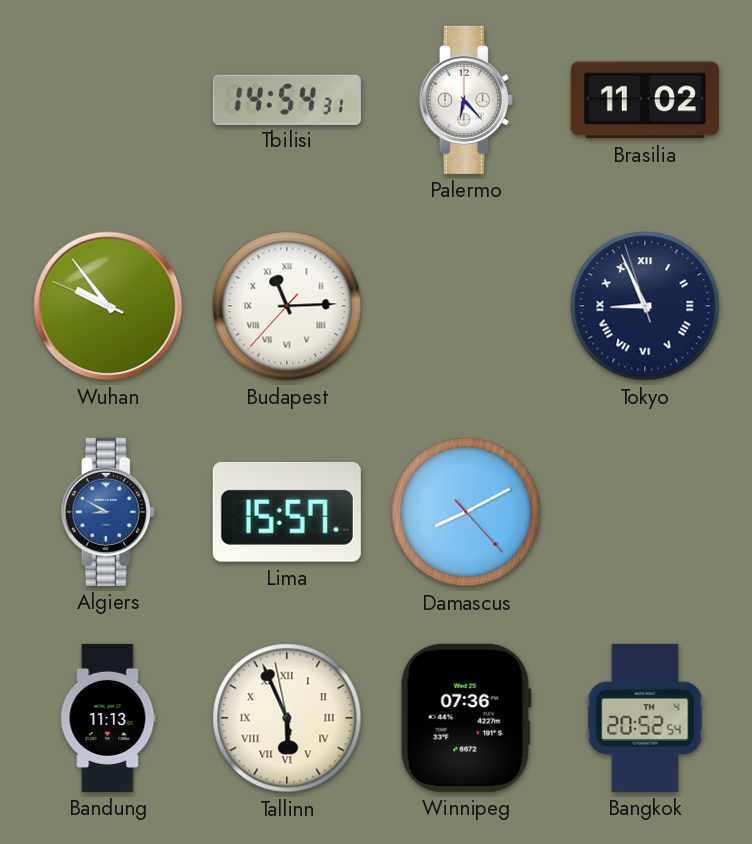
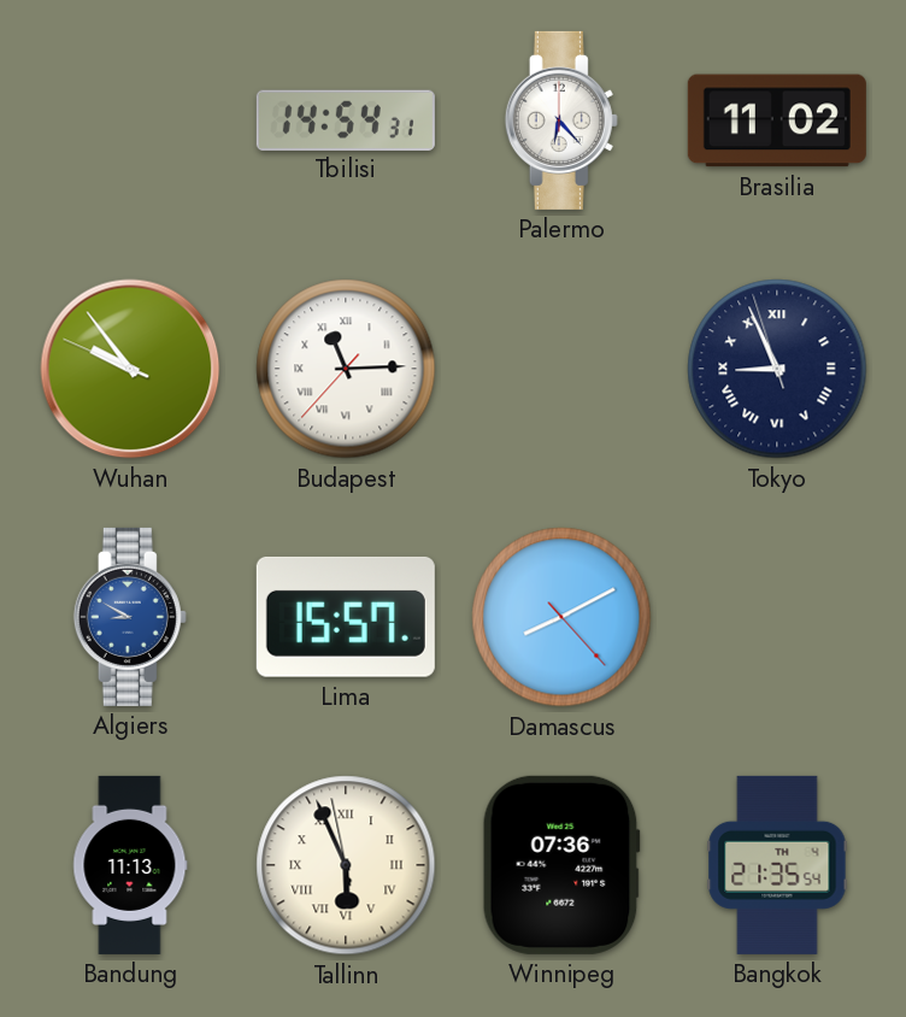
Bangkok: 20:52 -> 21:35 (777, 865)
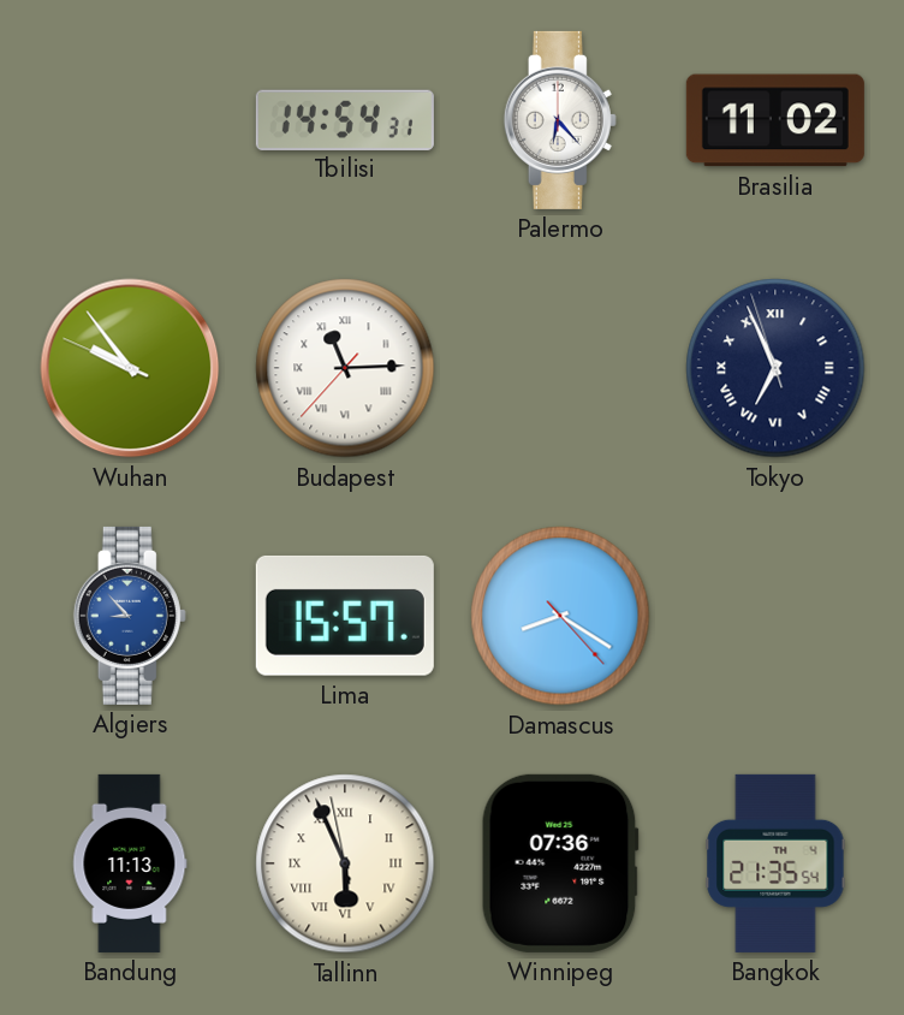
Tokyo: 8:55 -> 6:55 (775, 368)
Algiers: 8:50 -> 8:53 (130, 616)
Damascus: 8:10 -> 8:20 (560, 616)
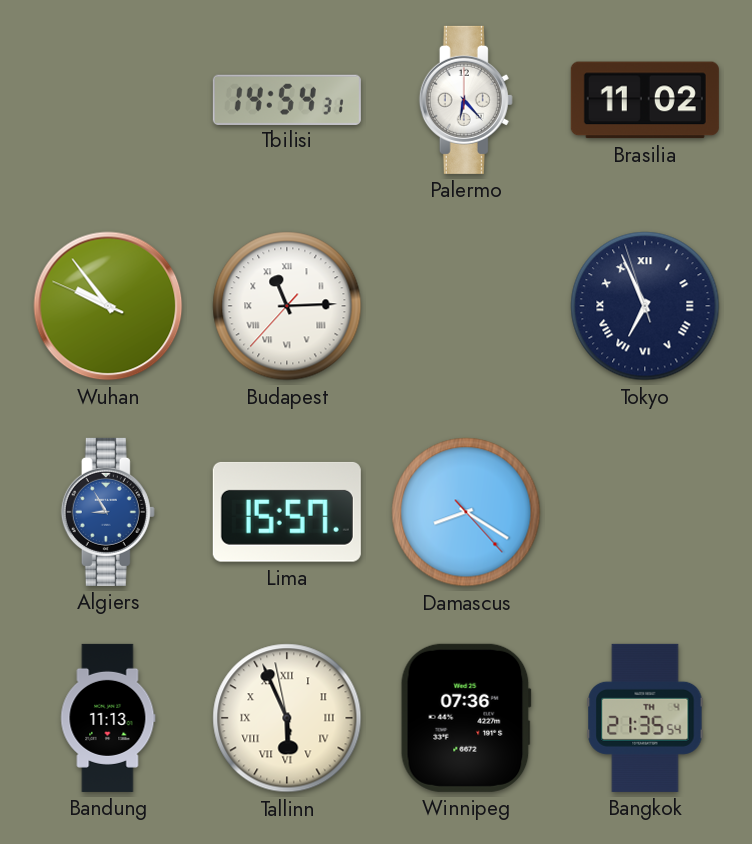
Algiers: 8:53 -> 8:55 (108, 512)
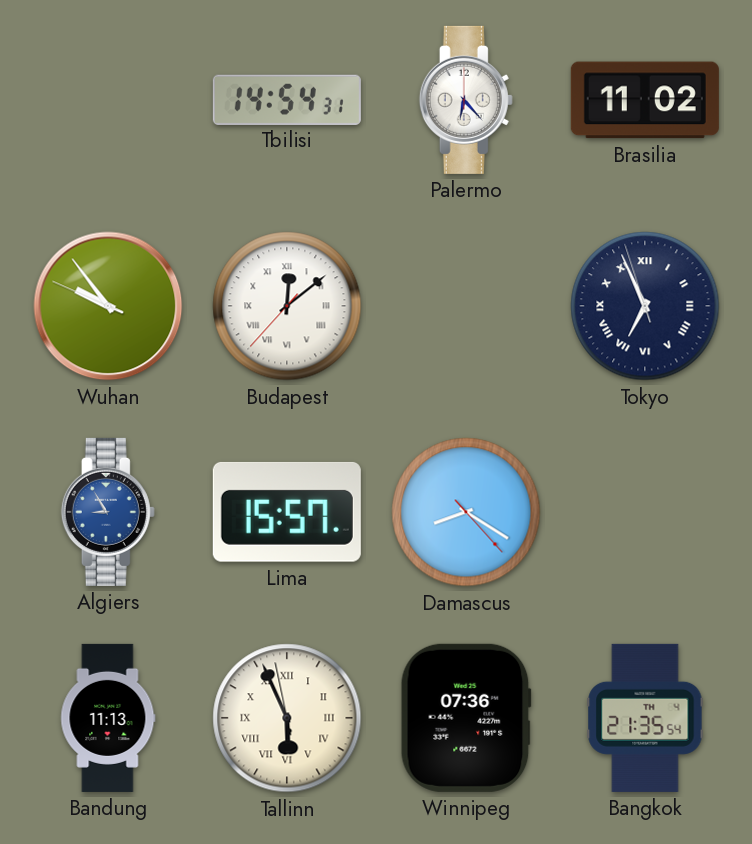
Budapest: 11:14 -> 12:08 (287, 306)
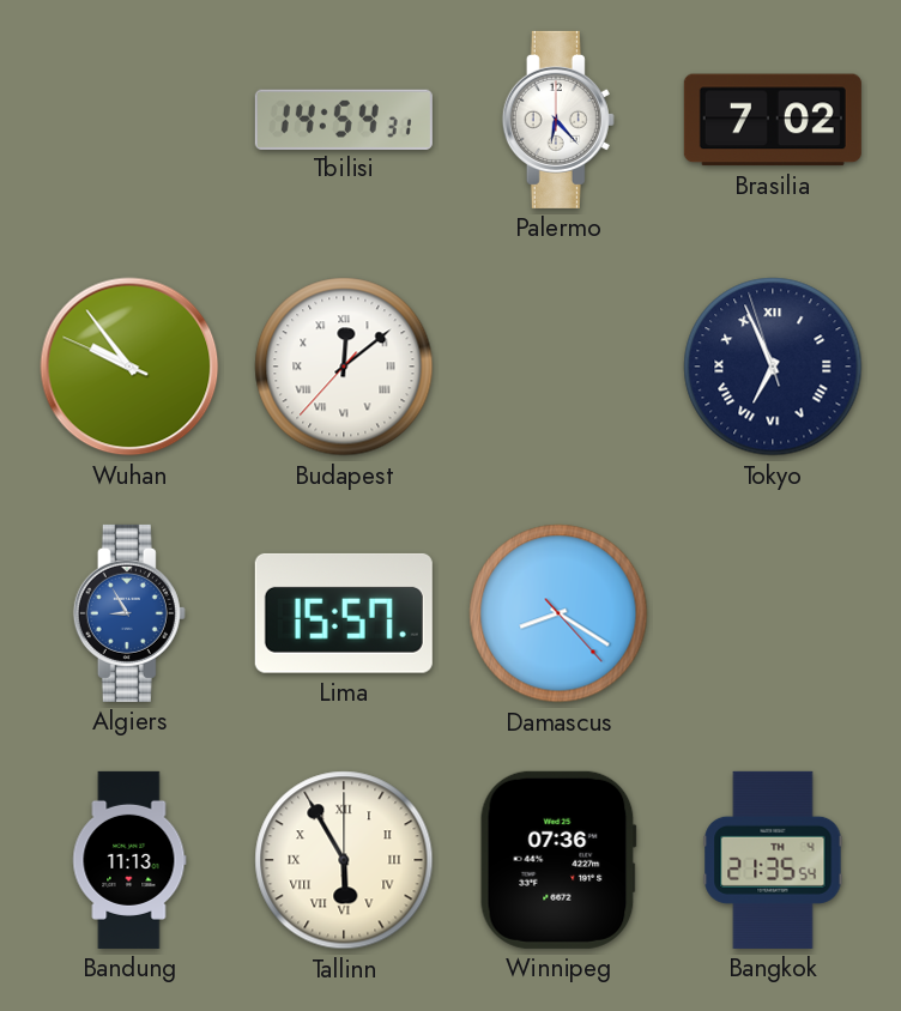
Brasilia: 11:02 -> 7:02 (773, 120)
Tallinn: 5:55:58 -> 5:55:00 (344, 860)
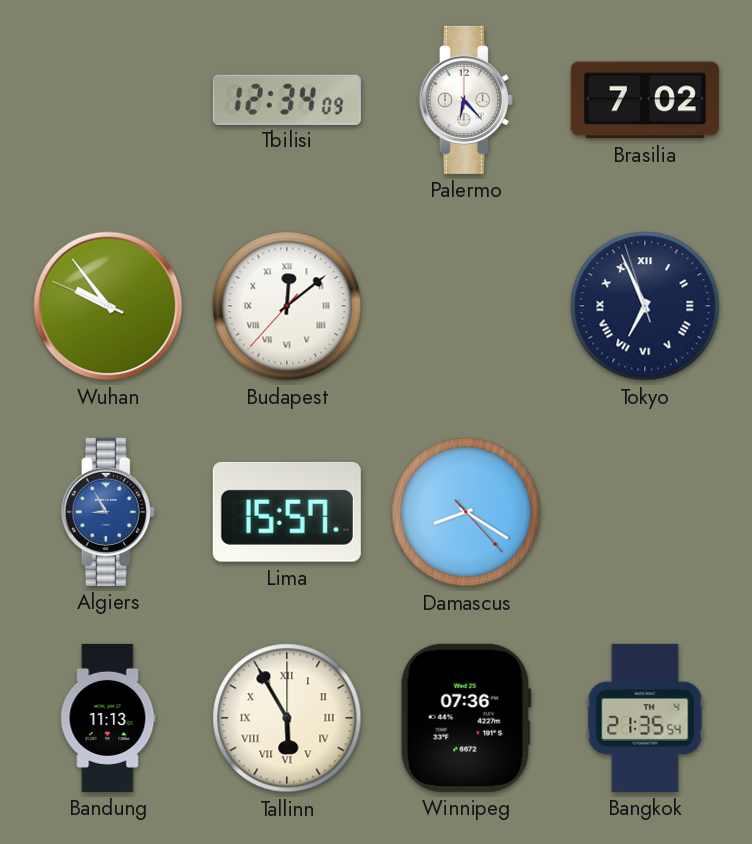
Tbilisi: 14:54 -> 12:34 (287, 99)
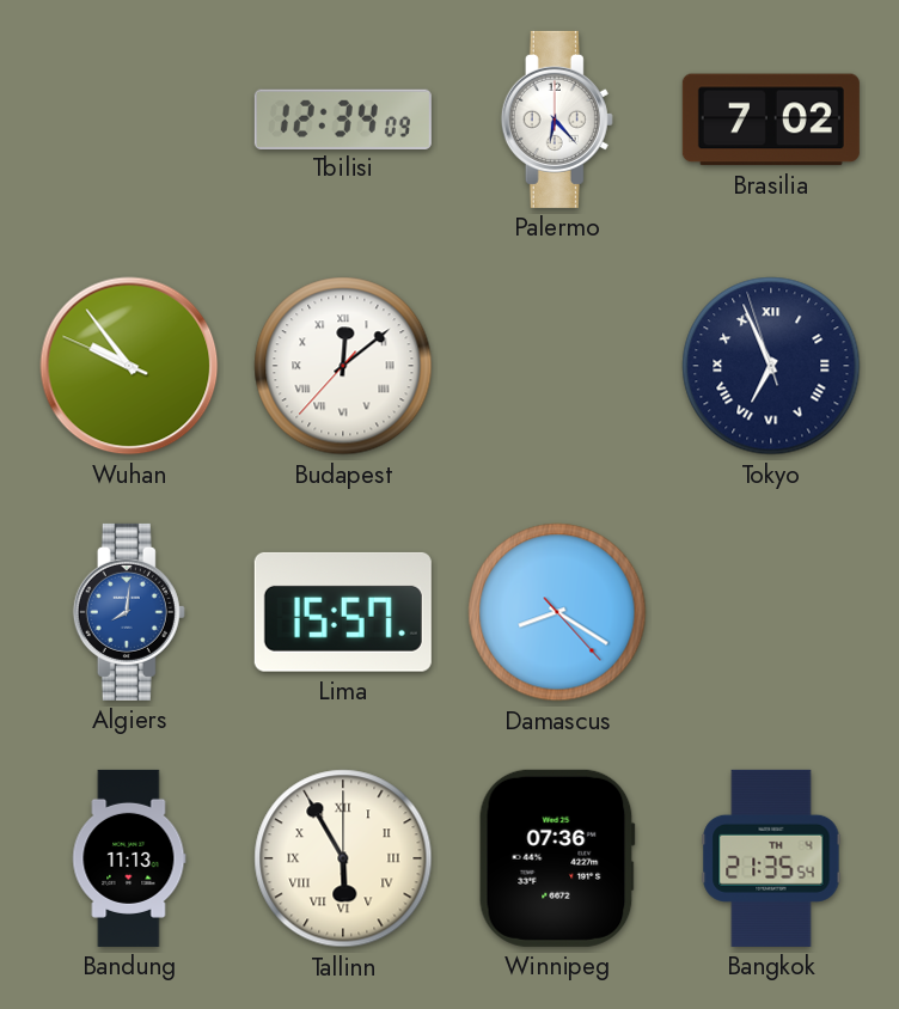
Algiers: 8:55 -> 8:01 (129, 612)
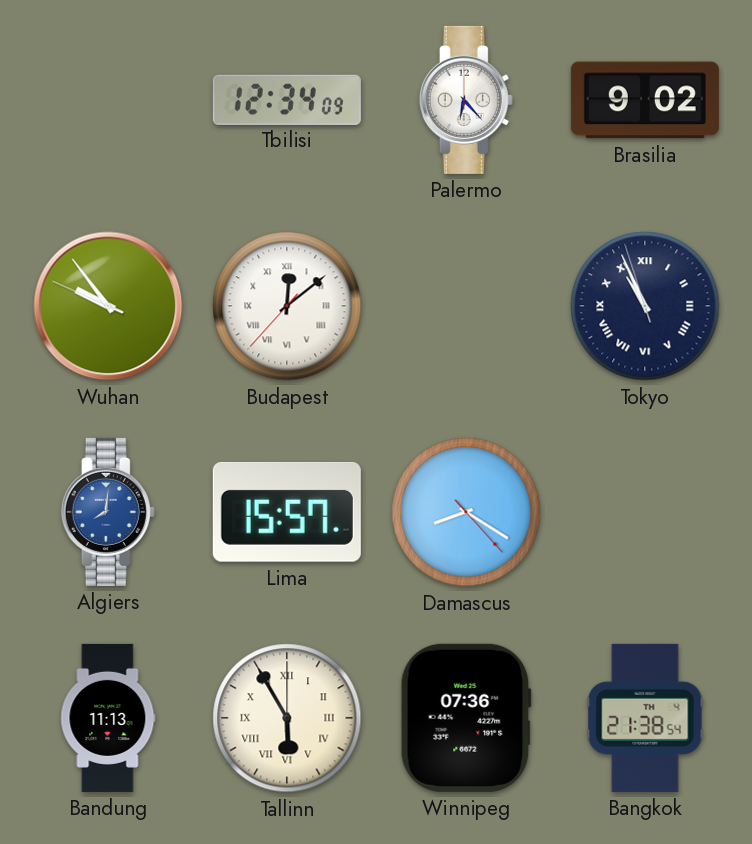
Brasilia: 7:02 -> 9:02 (645, 100)
Tokyo: 6:55 -> 10:55 (645, 306)
Bangkok: 21:35 -> 21:38 (645, 718)
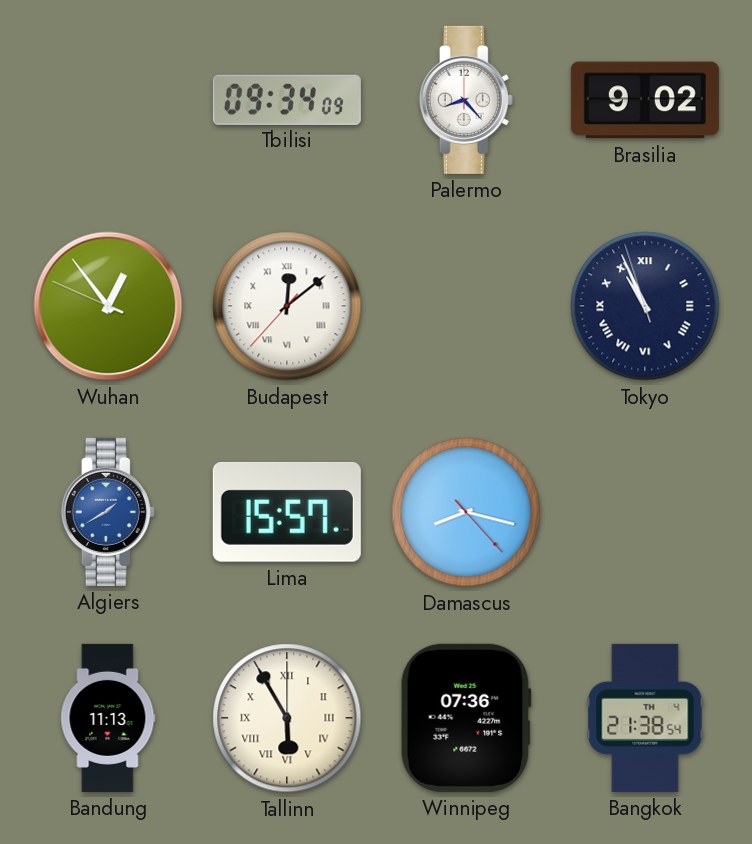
Tbilisi: 12:34 -> 09:34 (287, 99)
Palermo: 6:23 -> 8:23 (466, 100)
Wuhan: 9:53 -> 12:53 (108, 306)
Algiers: 8:01 -> 1:40 (108, 512)
Damascus: 8:20 -> 8:17 (466, 512)
